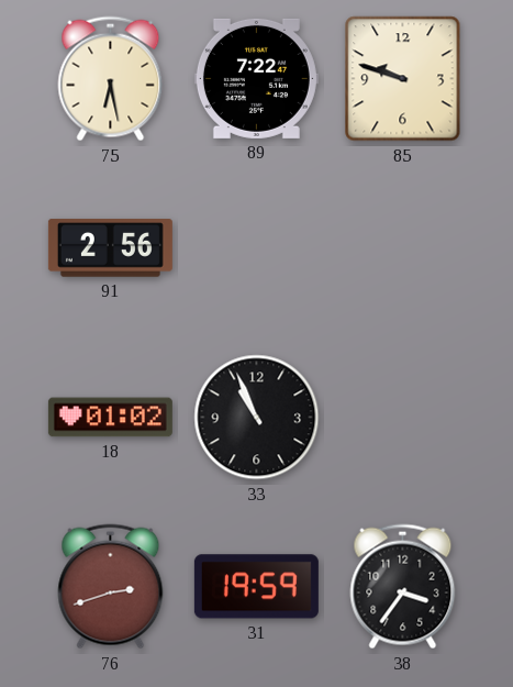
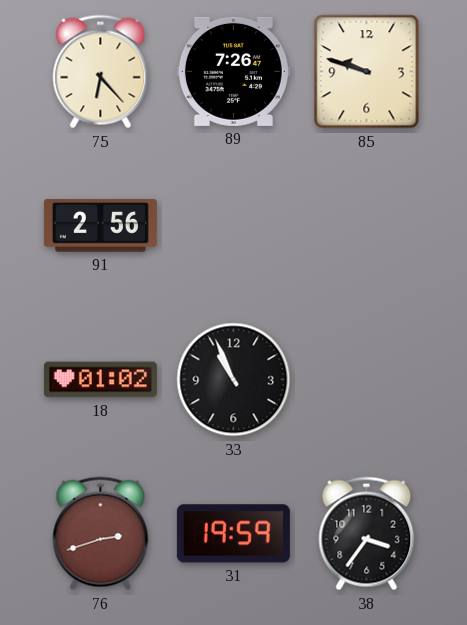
75: 6:28 -> 6:23 (101, 72)
89: 7:22 -> 7:26 (233, 71)
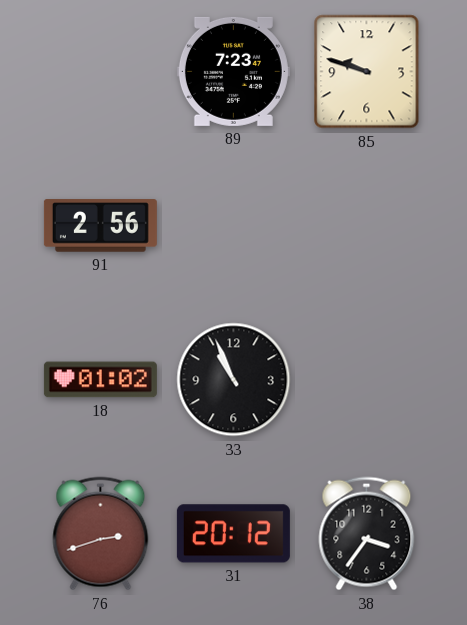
75: 6:23 -> none (101, 72)
89: 7:26 -> 7:23 (233, 71)
31: 19:59 -> 20:12 (233, 534)
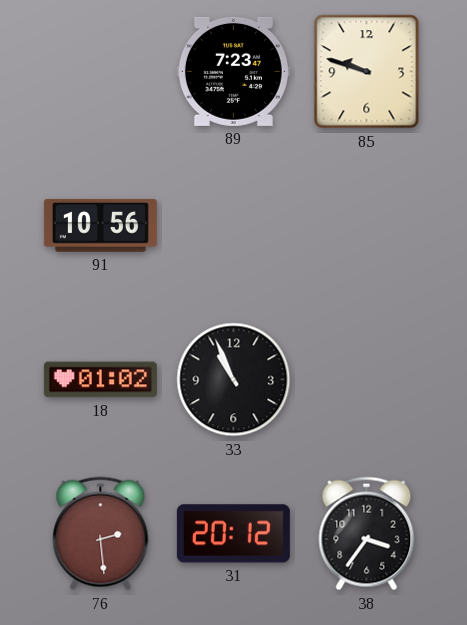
91: 2:56 -> 10:56 (100, 226)
76: 2:42 -> 2:29 (101, 534)
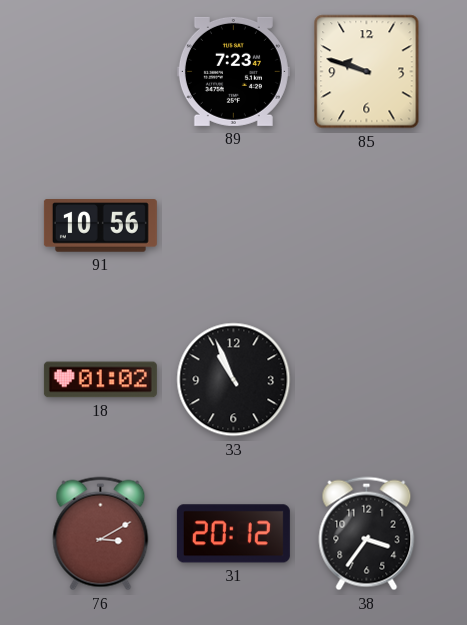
76: 2:29 -> 3:10 (101, 534)
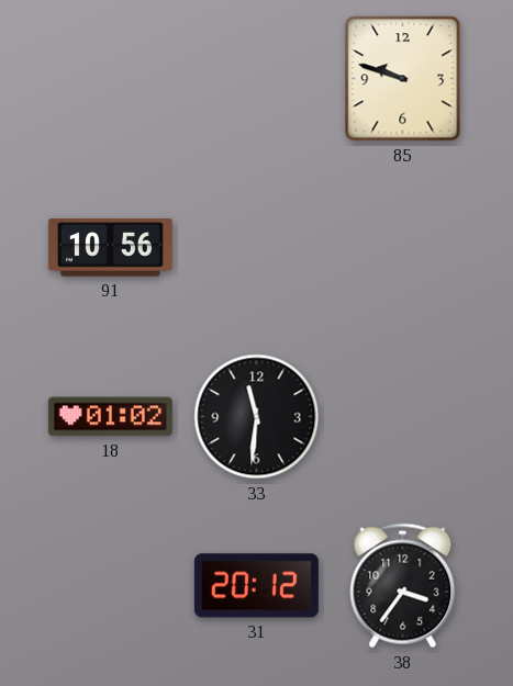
89: 7:23 -> none (233, 71)
33: 10:56 -> 11:31 (257, 417)
76: 3:10 -> none (101, 534)
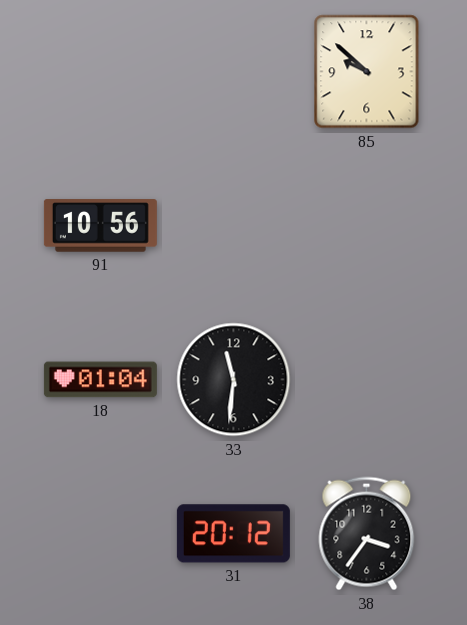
85: 9:48 -> 9:52 (367, 72)
18: 01:02 -> 01:04 (100, 380)
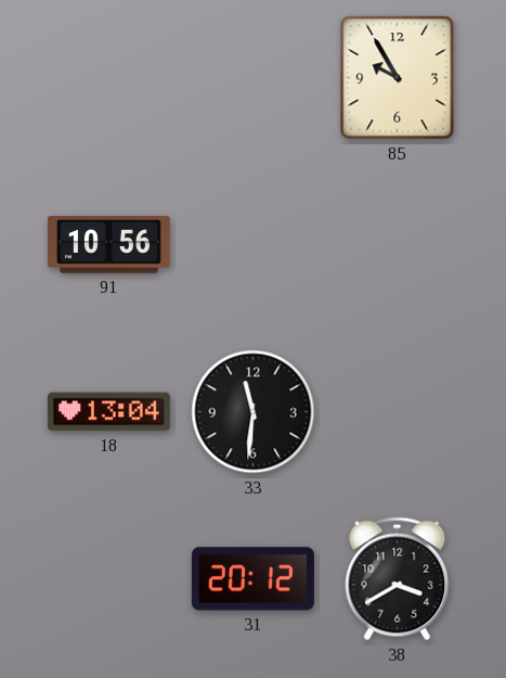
85: 9:52 -> 9:55 (398, 78)
18: 01:04 -> 13:04 (108, 412)
38: 3:36 -> 3:40 (398, 579)
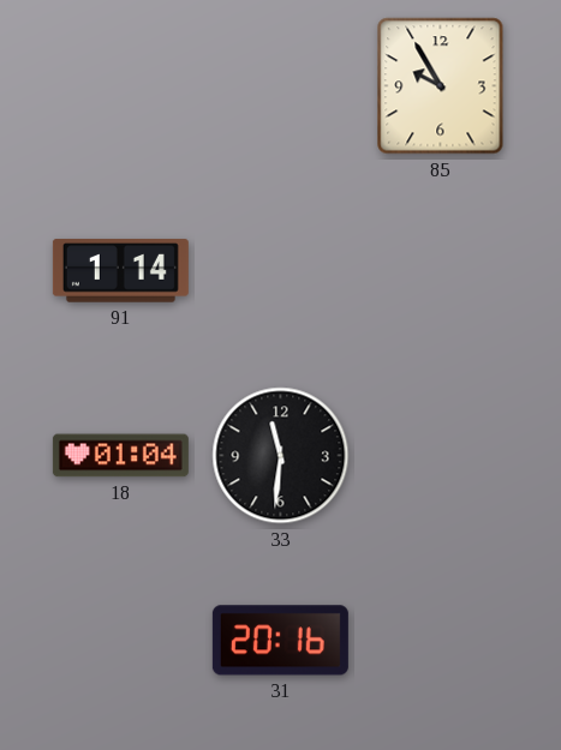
91: 10:56 -> 1:14 (120, 271)
18: 13:04 -> 01:04 (120, 456)
31: 20:12 -> 20:16 (280, 641)
38: 3:40 -> none (398, 579)
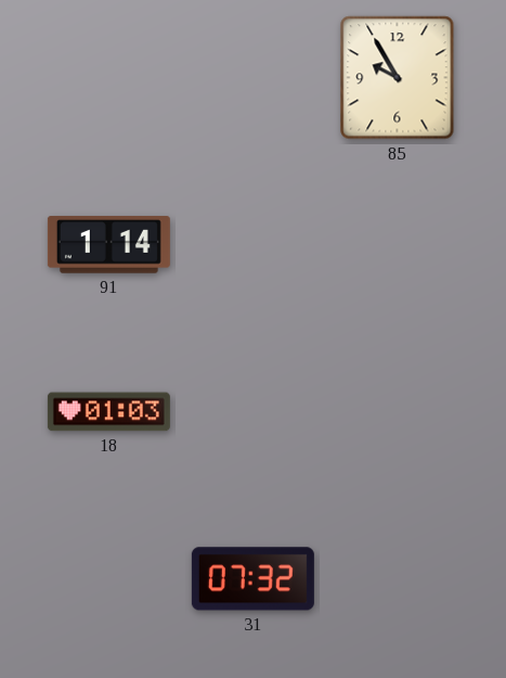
18: 01:04 -> 01:03 (108, 412)
33: 11:31 -> none (281, 456)
31: 20:16 -> 07:32 (252, 579)
